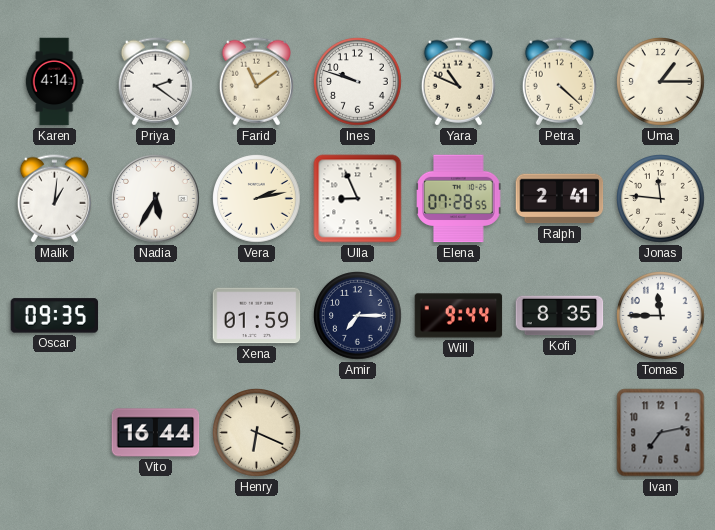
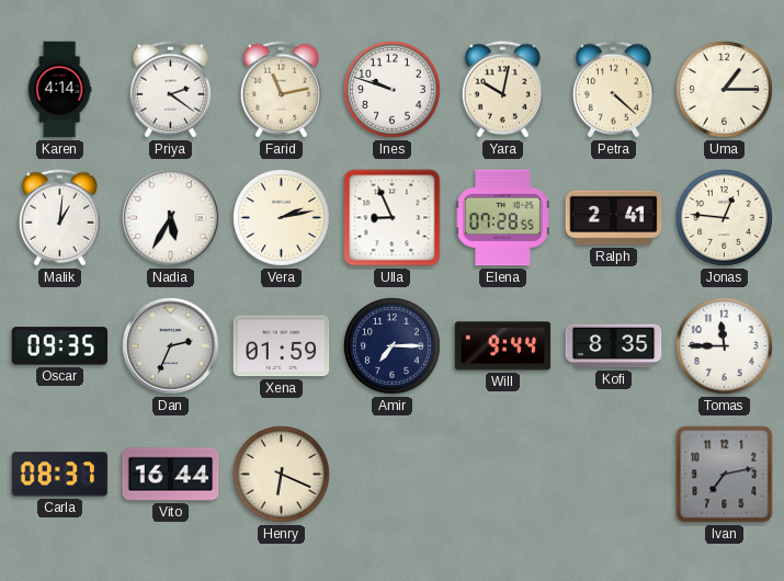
Farid: 11:09 -> 11:13 (281, 90)
Yara: 10:49 -> 10:02 (502, 90)
Jonas: 11:46 -> 12:46 (725, 218)
Dan: none -> 2:34 (171, 346)
Carla: none -> 08:37 (60, 475)
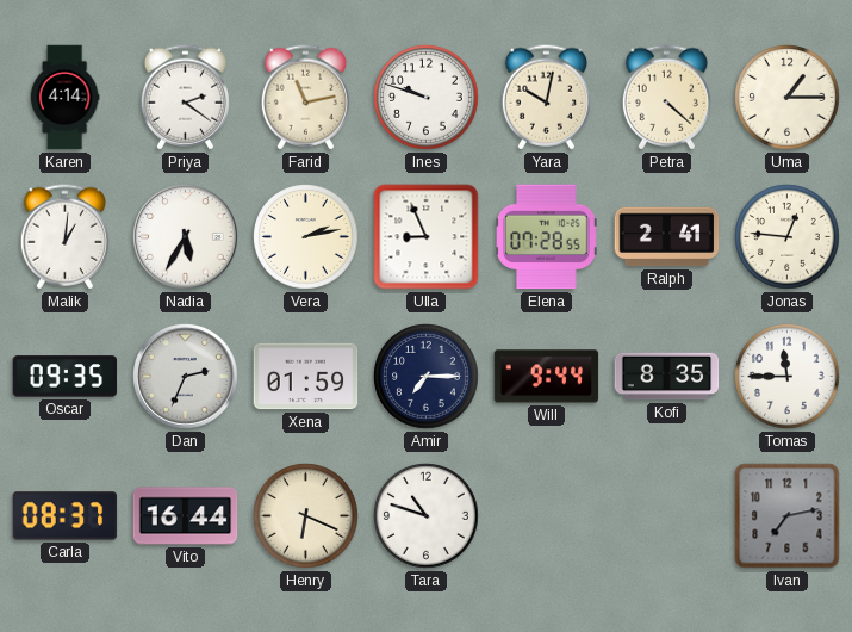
Tara: none -> 10:48 (427, 516)
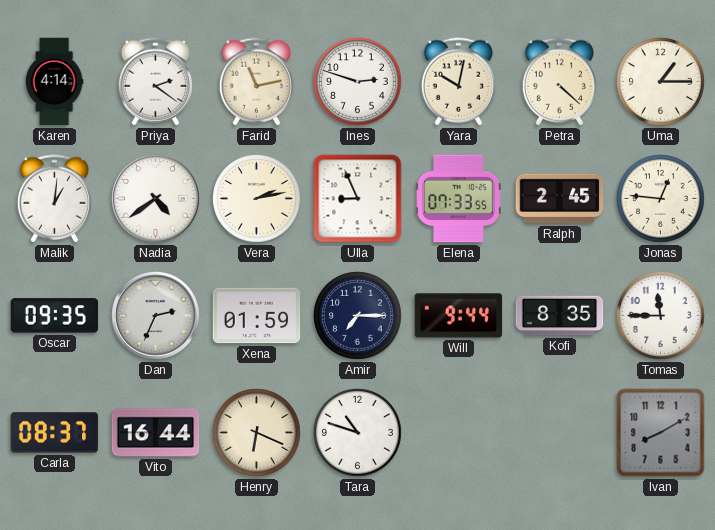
Ines: 9:48 -> 2:48 (358, 82)
Nadia: 5:35 -> 4:39 (156, 199)
Elena: 07:28 -> 07:33 (459, 199)
Ralph: 2:41 -> 2:45 (560, 199)
Ivan: 7:13 -> 8:10 (661, 433)
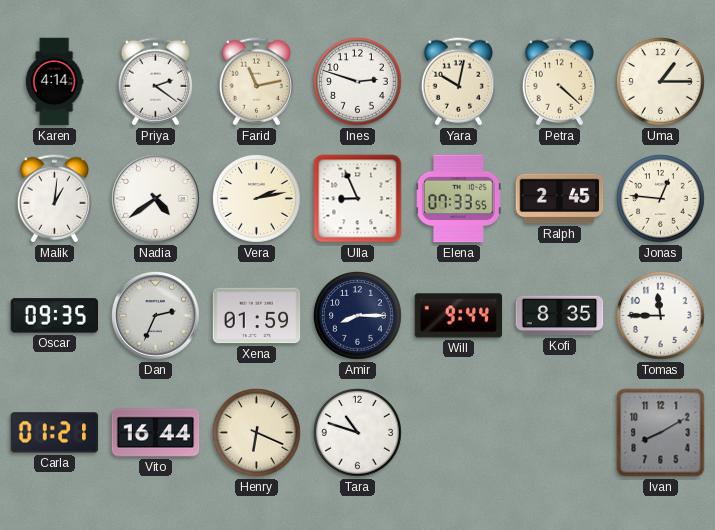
Amir: 7:15 -> 8:15 (358, 316)
Carla: 08:37 -> 01:21 (55, 433)
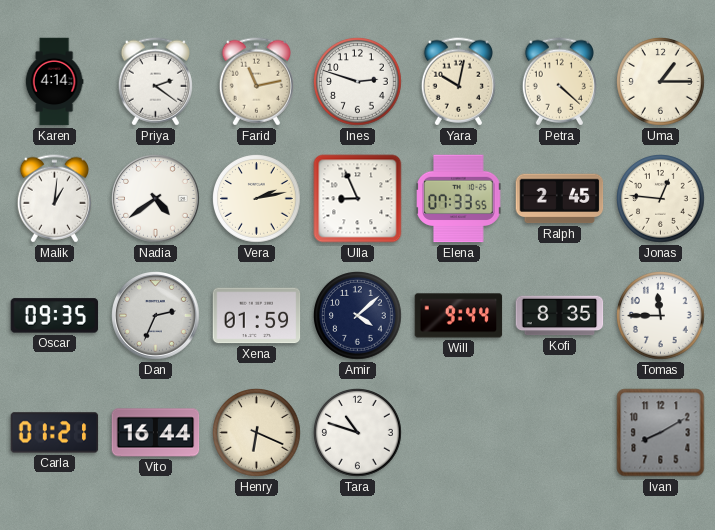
Amir: 8:15 -> 4:08 (358, 316)
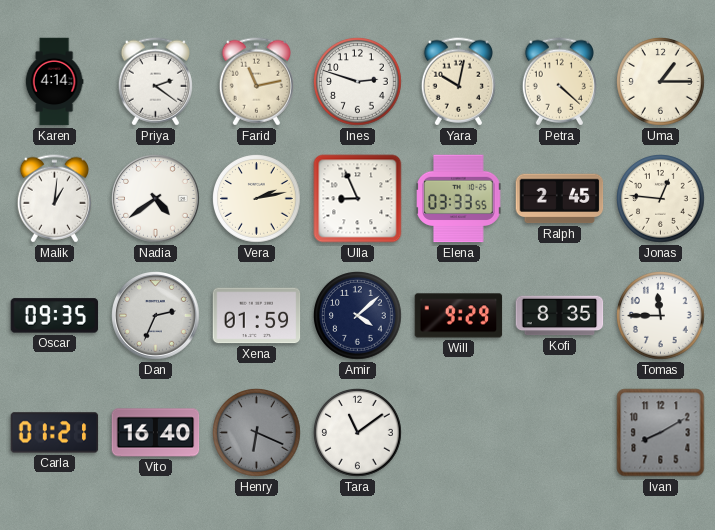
Elena: 07:33 -> 03:33 (459, 199)
Will: 9:44 -> 9:29 (459, 316)
Vito: 16:44 -> 16:40 (156, 433)
Henry dial: cream -> grey (257, 433)
Tara: 10:48 -> 11:09 (358, 433)
